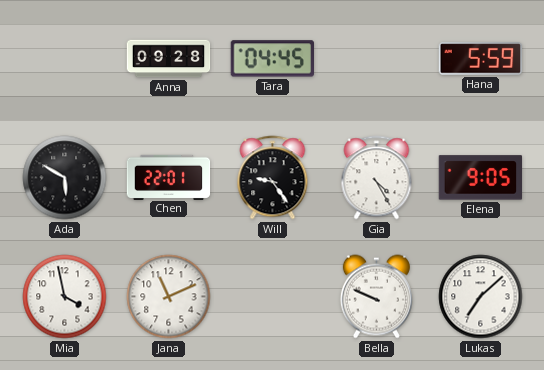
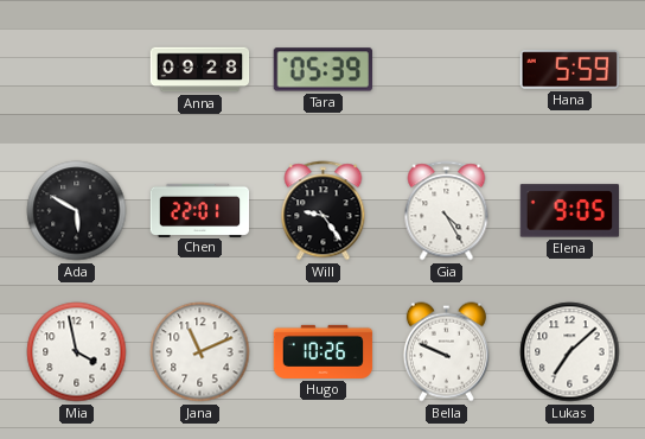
Tara: 04:45 -> 05:39 (322, 70)
Hugo: none -> 10:26 (324, 351)
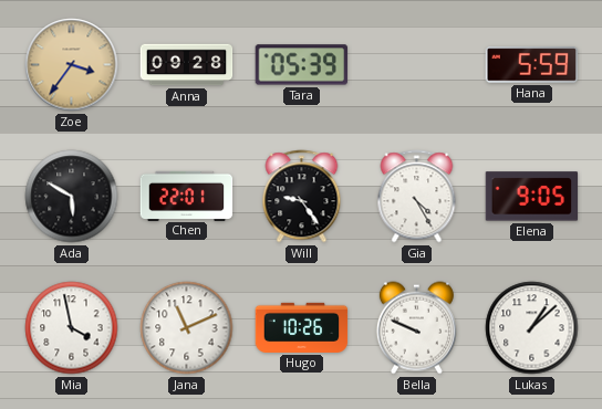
Zoe: none -> 3:36 (72, 65)
Lukas: 7:08 -> 1:08 (532, 328)
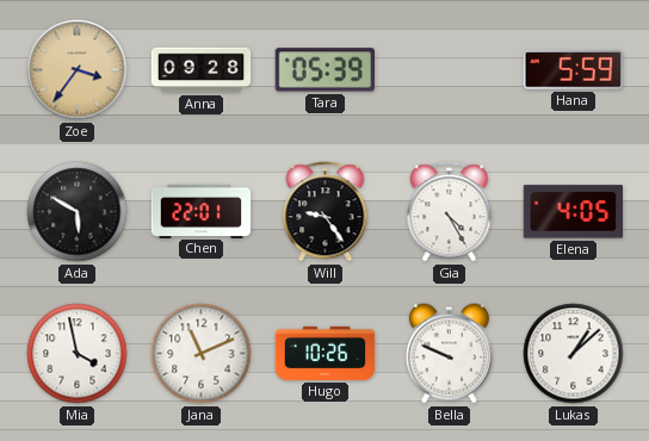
Elena: 9:05 -> 4:05 (574, 212)
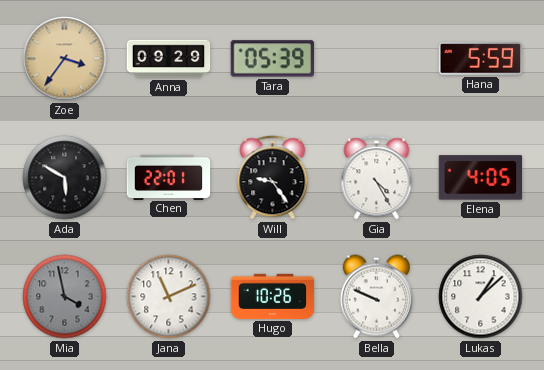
Anna: 09:28 -> 09:29 (169, 59)
Mia dial: white -> grey (65, 297)
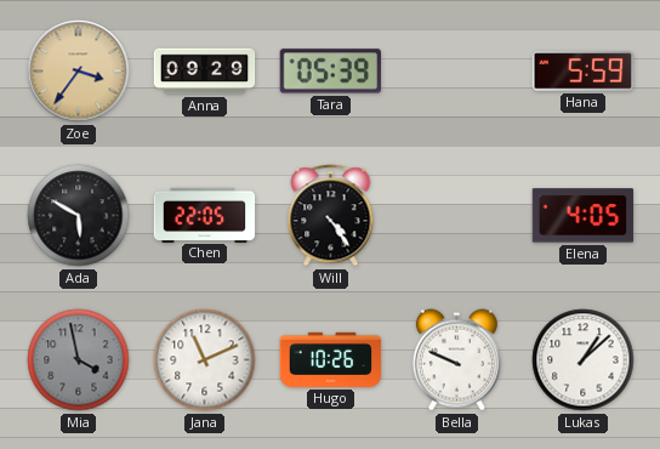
Chen: 22:01 -> 22:05 (205, 215)
Will: 9:24 -> 4:24 (331, 216)
Gia: 4:25 -> none (377, 178)
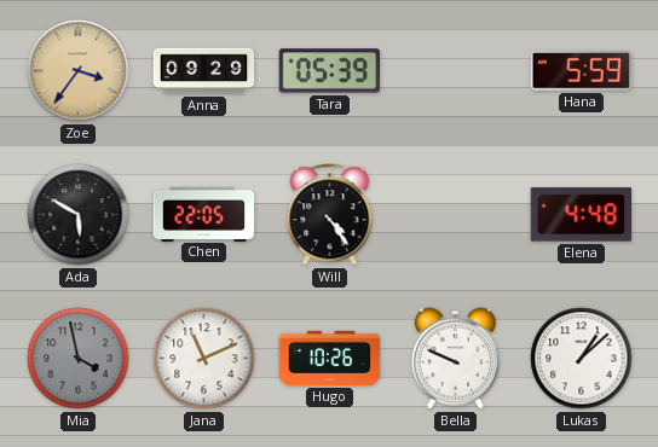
Elena: 4:05 -> 4:48 (582, 215)
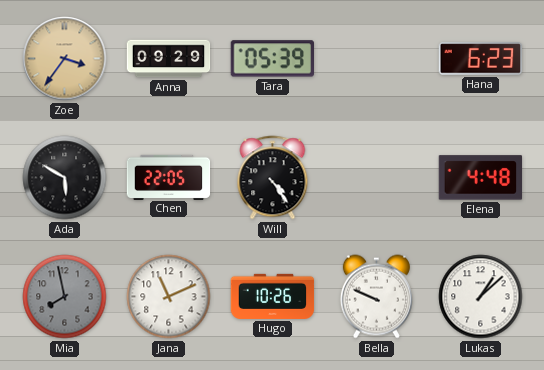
Hana: 5:59 -> 6:23 (481, 59)
Mia: 3:58 -> 7:58 (65, 297)
